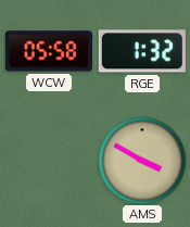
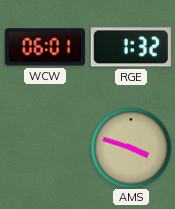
WCW: 05:58 -> 06:01 (45, 47)
AMS: 3:50 -> 3:48 (131, 148)
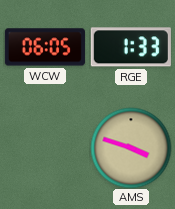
WCW: 06:01 -> 06:05 (45, 47)
RGE: 1:32 -> 1:33 (131, 47)
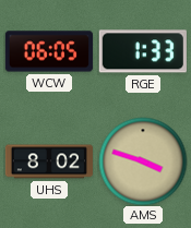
UHS: none -> 8:02 (49, 161)
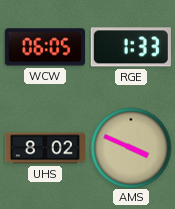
AMS: 3:48 -> 3:49 (131, 148)
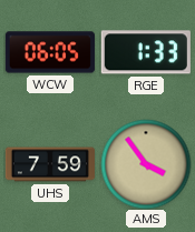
UHS: 8:02 -> 7:59 (50, 164)
AMS: 3:49 -> 3:54 (146, 164)
